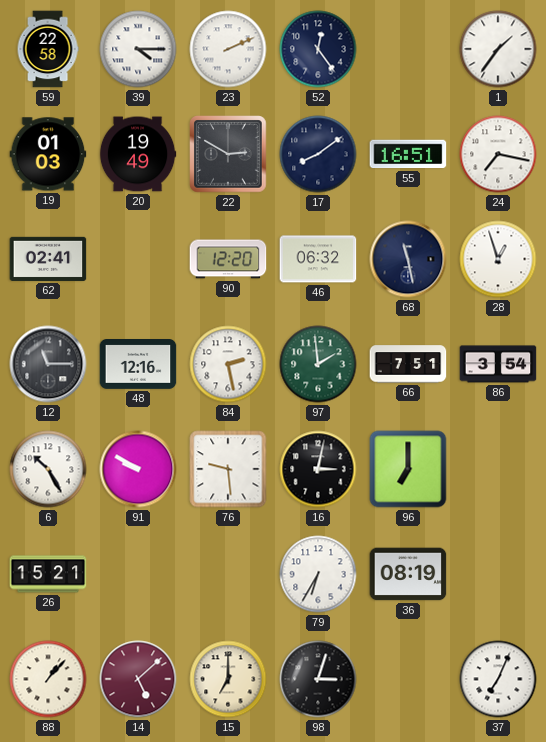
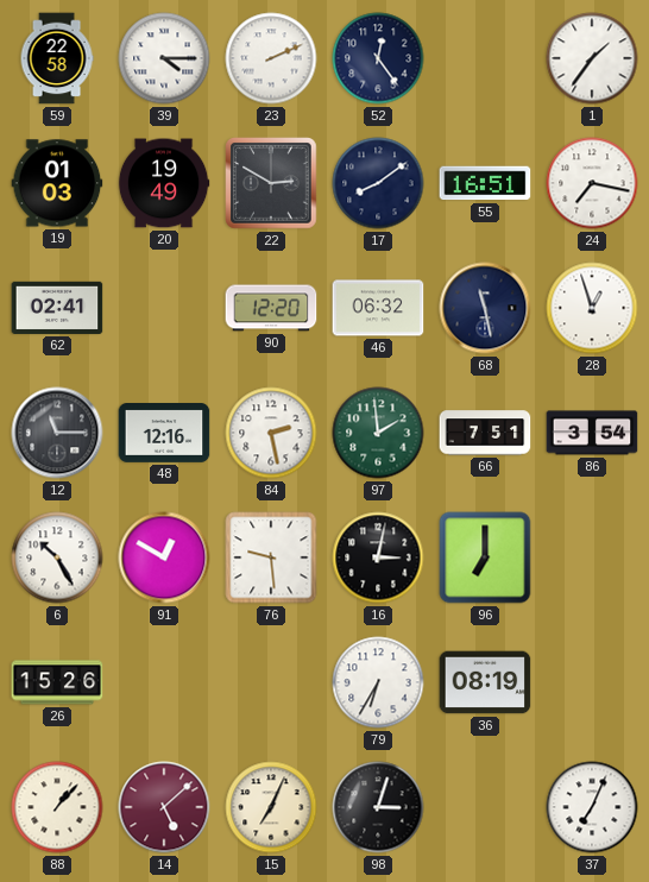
91: 9:50 -> 12:50 (164, 557)
26: 15:21 -> 15:26 (57, 682)
15: 7:00 -> 7:04 (271, 807)
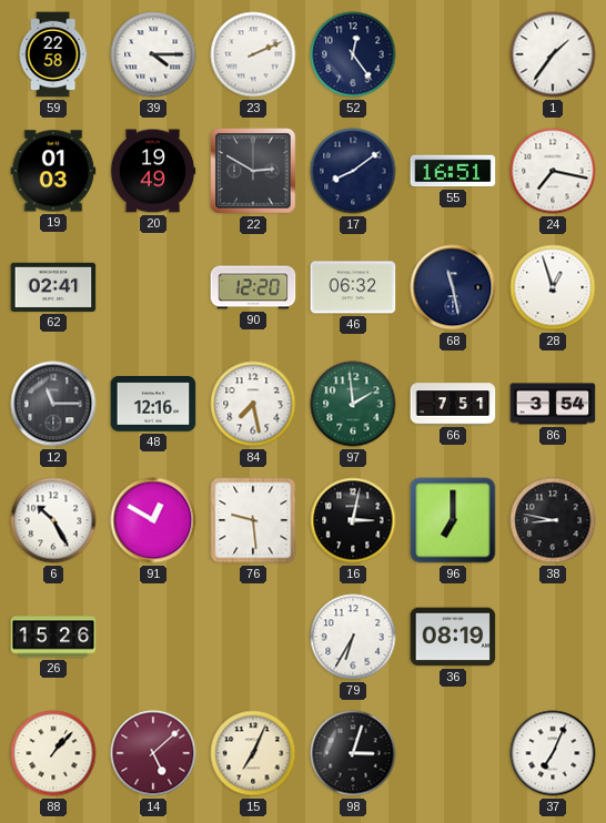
84: 2:28 -> 7:28 (253, 404)
38: none -> 8:47 (553, 520)
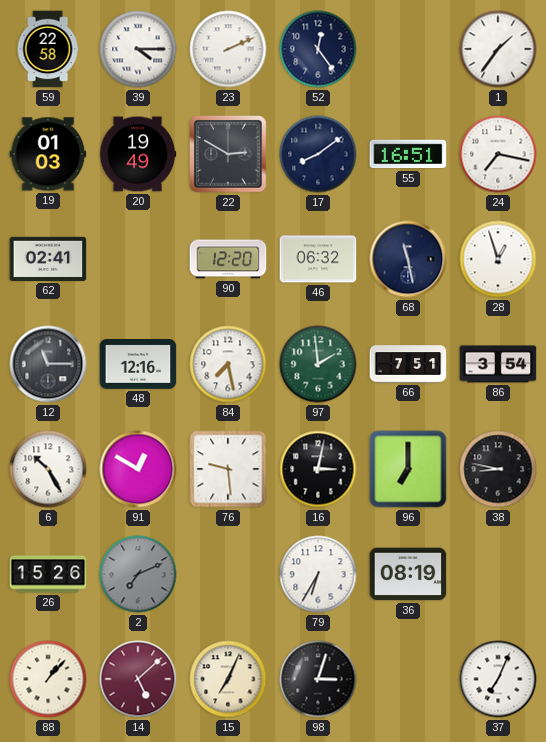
2: none -> 7:11 (138, 574)
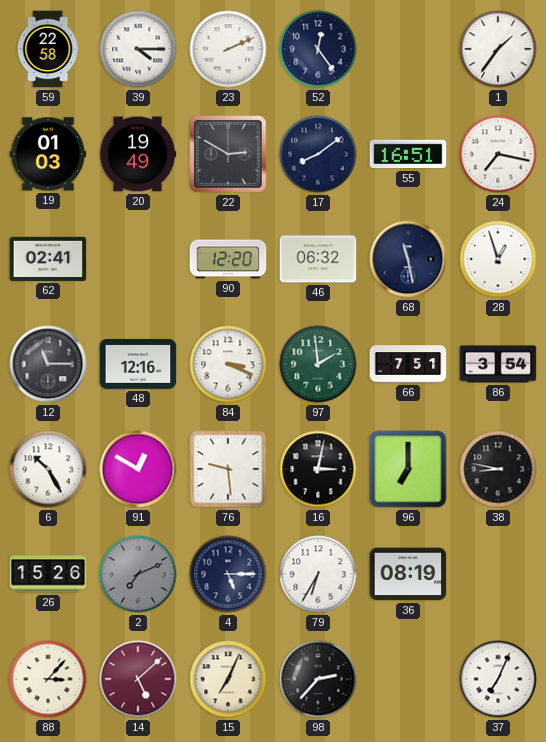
84: 7:28 -> 3:19 (228, 364)
4: none -> 5:15 (228, 574)
88: 1:07 -> 3:07 (48, 679)
98: 3:03 -> 2:37 (318, 679)
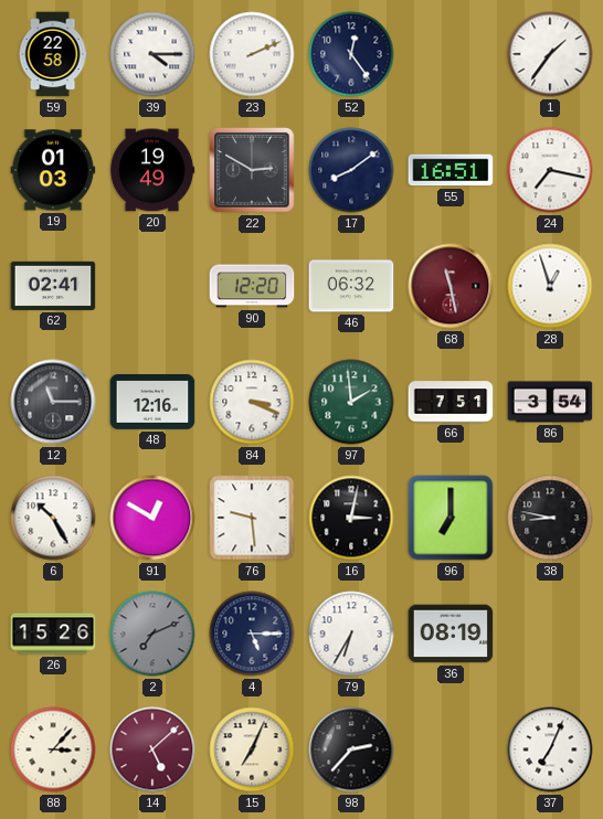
68 dial: navy -> burgundy (451, 286)
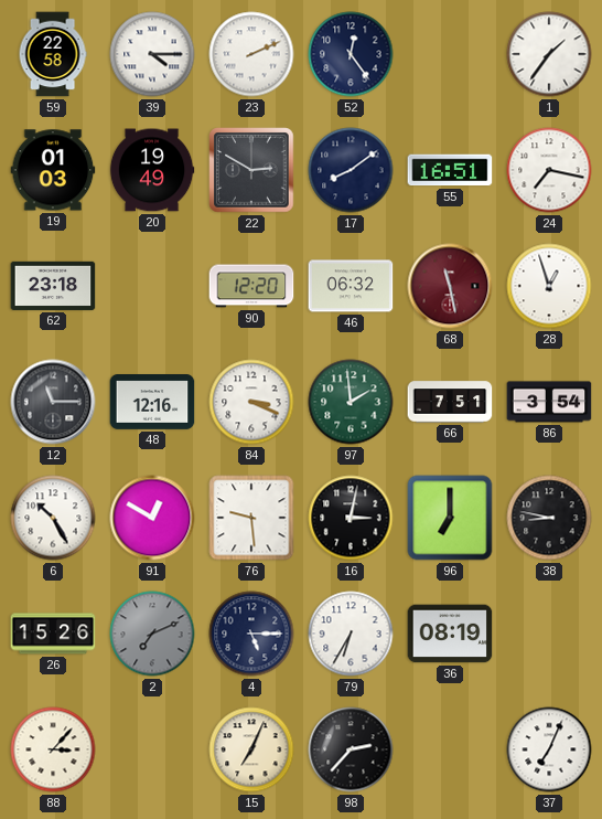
62: 02:41 -> 23:18 (53, 286)
14: 5:08 -> none (152, 749)
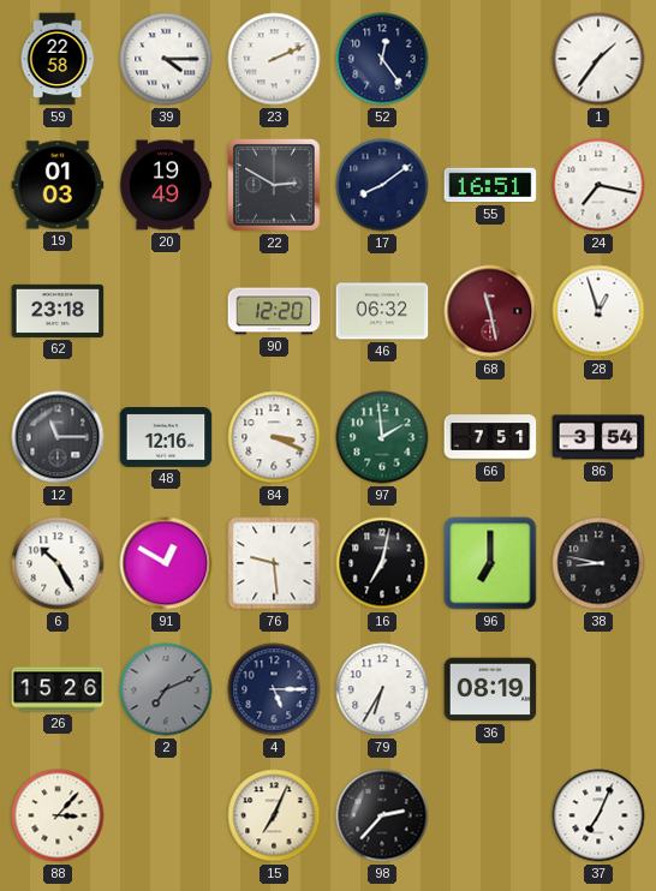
16: 3:02 -> 7:02 (382, 563)
